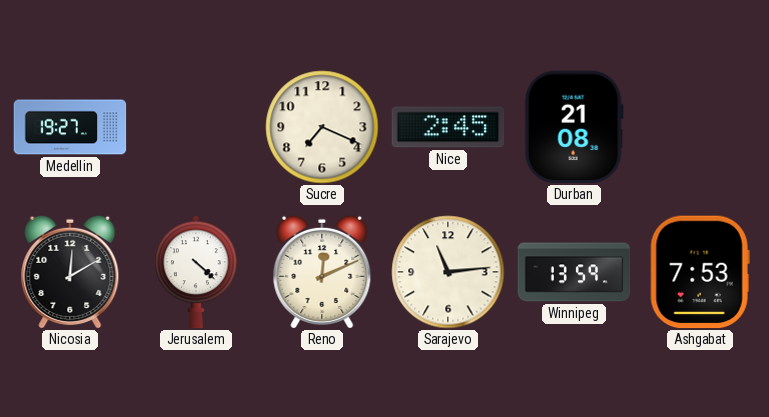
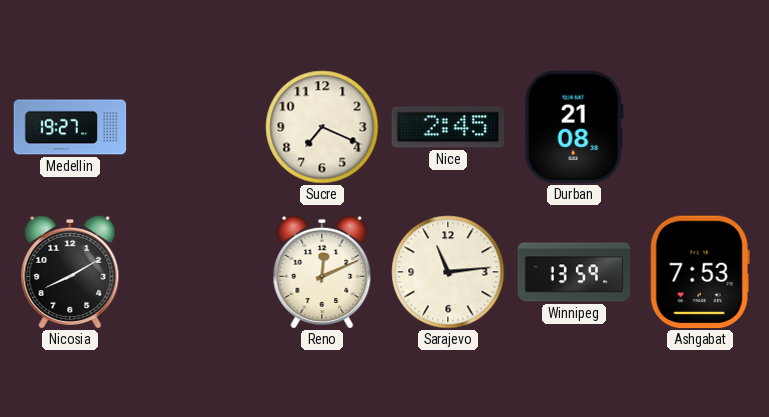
Nicosia: 12:10 -> 8:10 (70, 272)
Jerusalem: 4:22 -> none (197, 272)
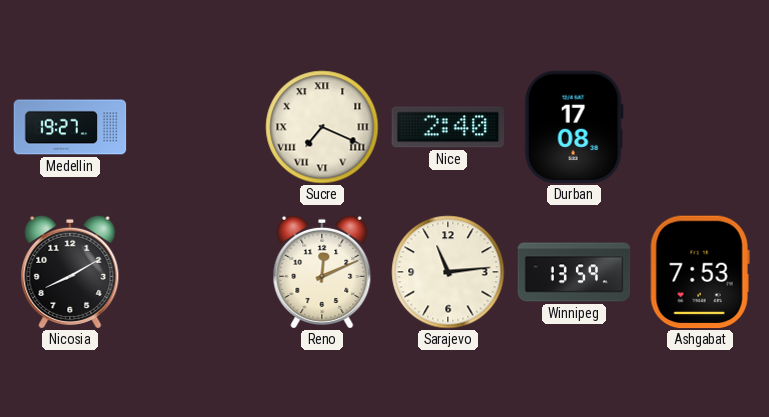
Sucre numerals: Arabic -> Roman (322, 127)
Nice: 2:45 -> 2:40 (448, 127)
Durban: 21:08 -> 17:08 (574, 127)
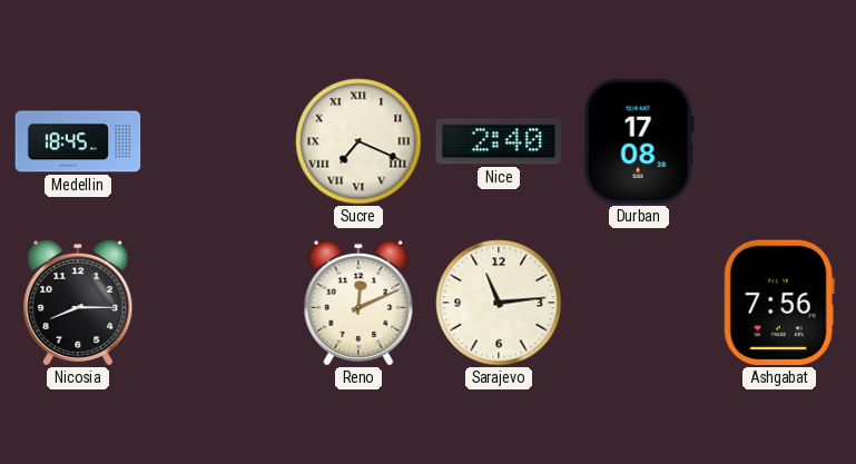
Medellin: 19:27 -> 18:45 (78, 141)
Nicosia: 8:10 -> 8:15 (78, 303)
Winnipeg: 13:59 -> none (574, 272)
Ashgabat: 7:53 -> 7:56 (779, 303)
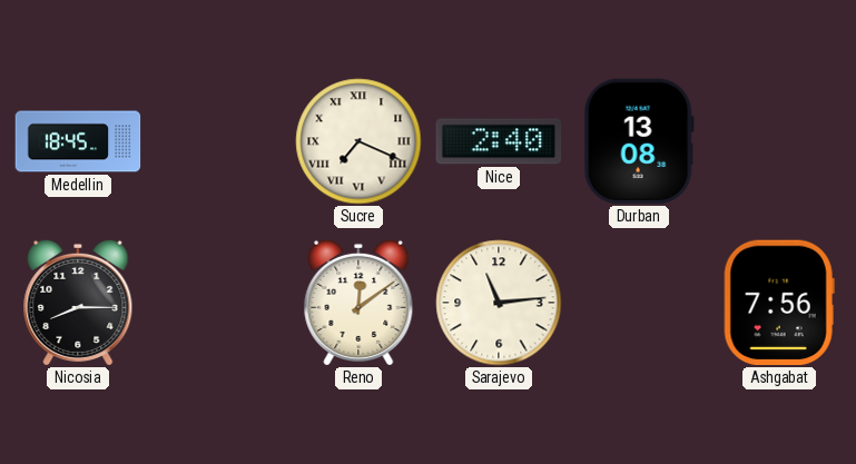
Durban: 17:08 -> 13:08 (639, 141)
Reno: 12:11 -> 12:09 (358, 303)
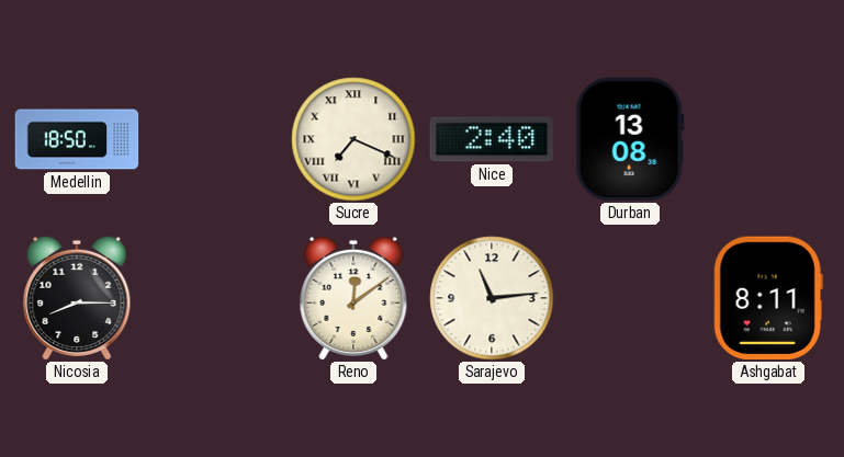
Medellin: 18:45 -> 18:50 (77, 139)
Ashgabat: 7:56 -> 8:11 (768, 298)
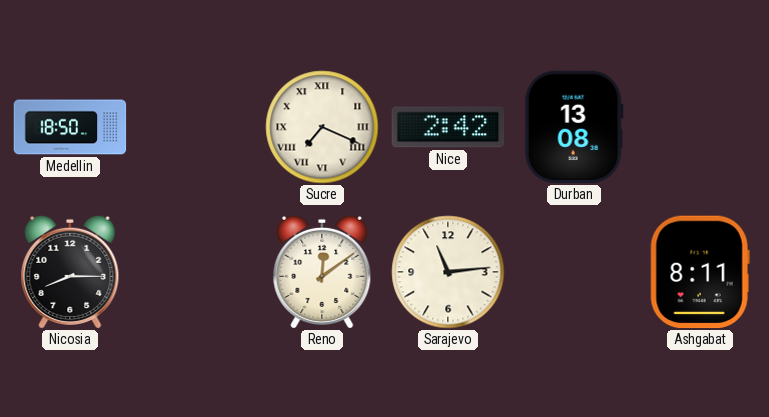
Nice: 2:40 -> 2:42 (448, 127)
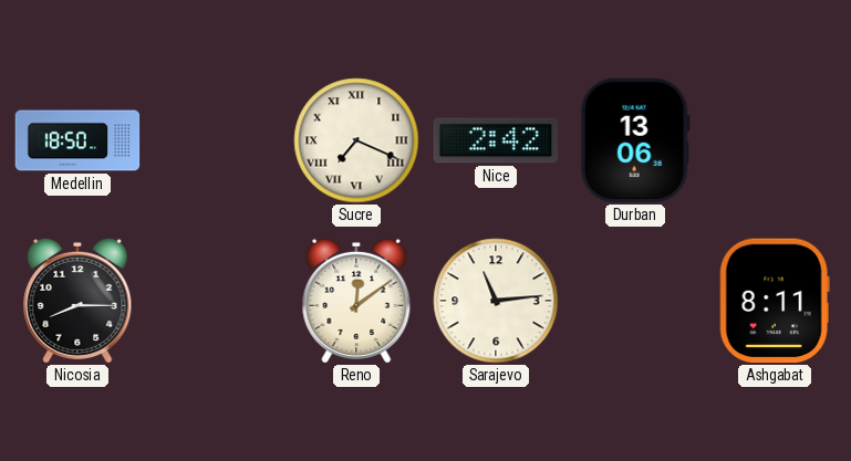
Durban: 13:08 -> 13:06 (635, 140)
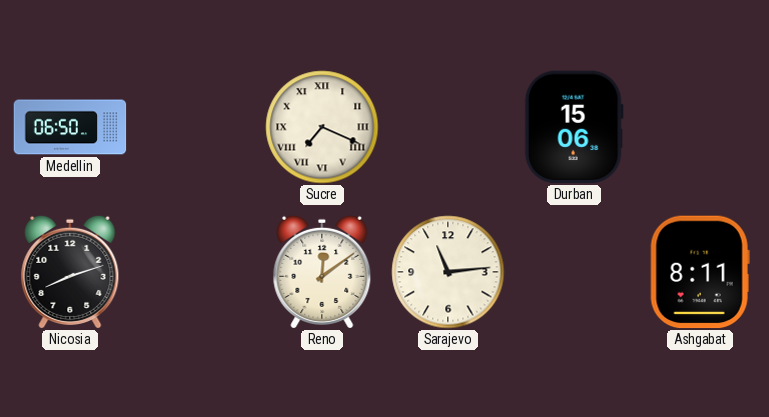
Medellin: 18:50 -> 06:50 (70, 127)
Nice: 2:42 -> none (496, 140)
Durban: 13:06 -> 15:06 (574, 127)
Nicosia: 8:15 -> 8:12 (70, 272)
